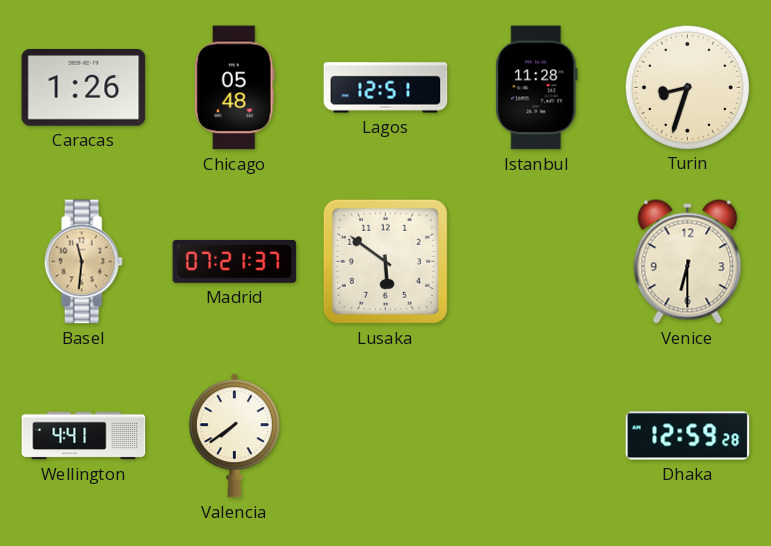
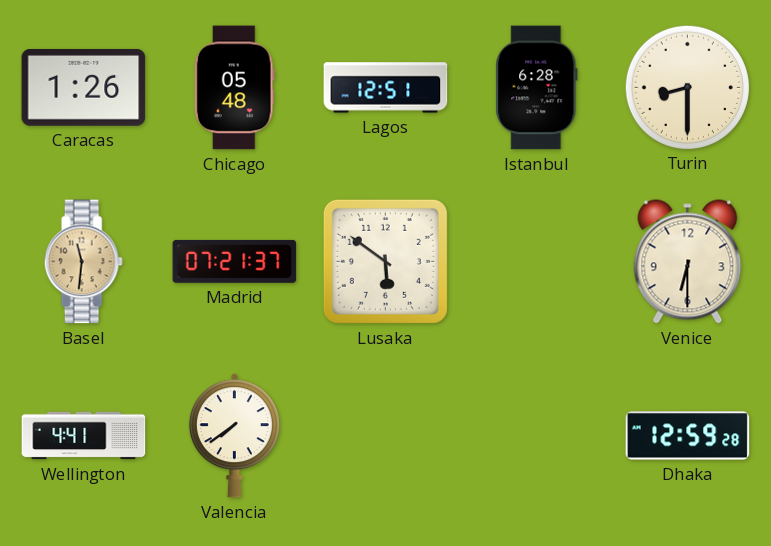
Istanbul: 11:28 -> 6:28 (537, 88)
Turin: 8:33 -> 8:30 (687, 87)
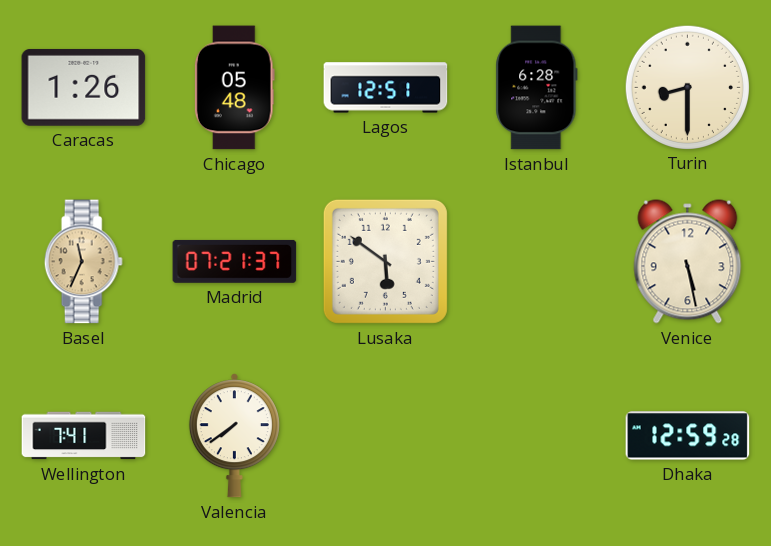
Basel: 11:31 -> 11:34 (83, 262)
Venice: 6:30 -> 5:28 (688, 262)
Wellington: 4:41 -> 7:41 (84, 436)
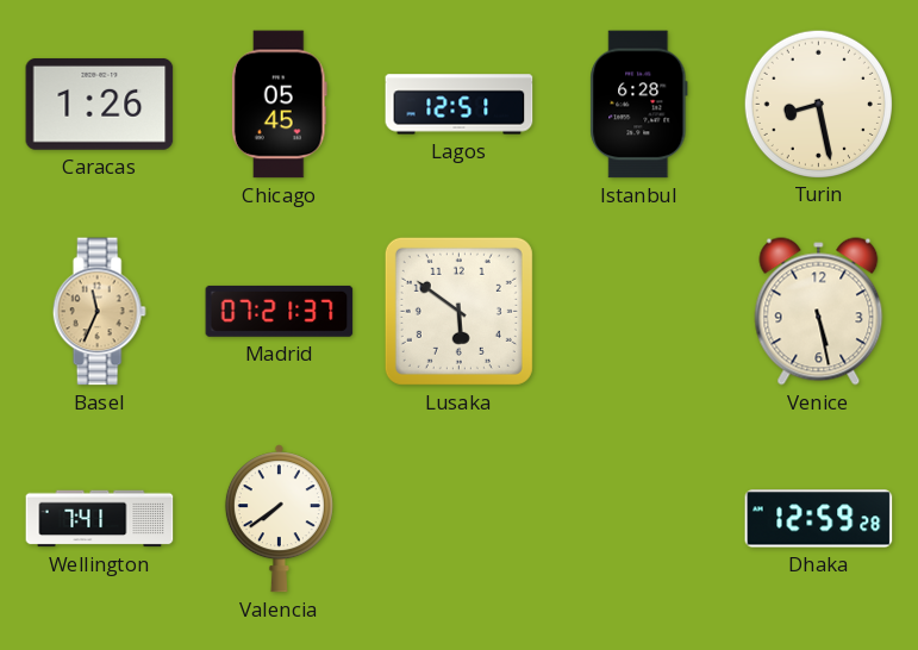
Chicago: 05:48 -> 05:45 (279, 105)
Turin: 8:30 -> 8:28 (818, 104)
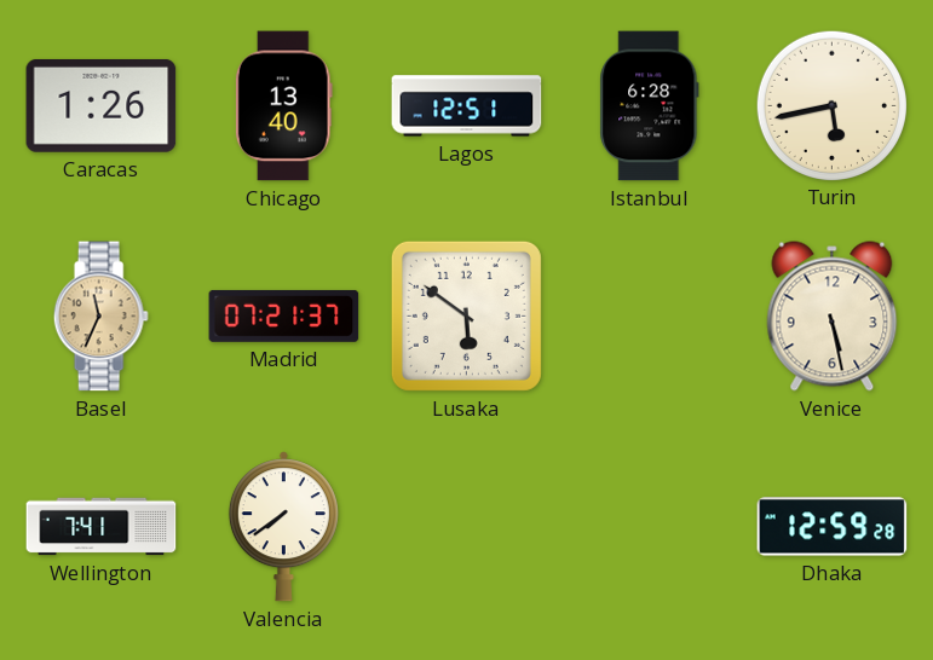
Chicago: 05:45 -> 13:40 (283, 106)
Turin: 8:28 -> 5:43 (831, 105)
